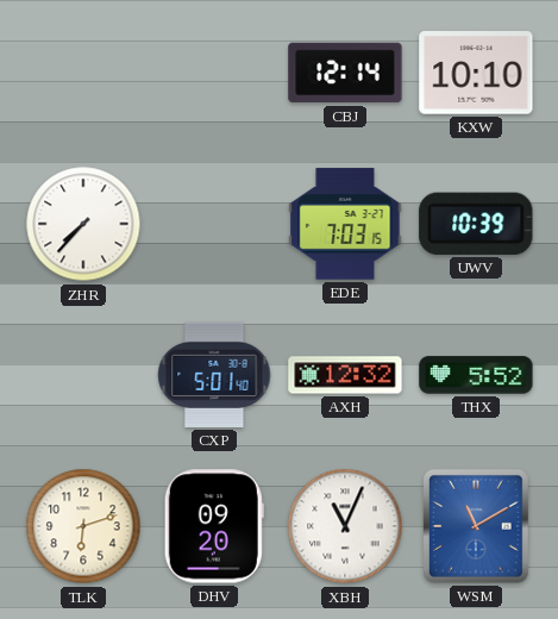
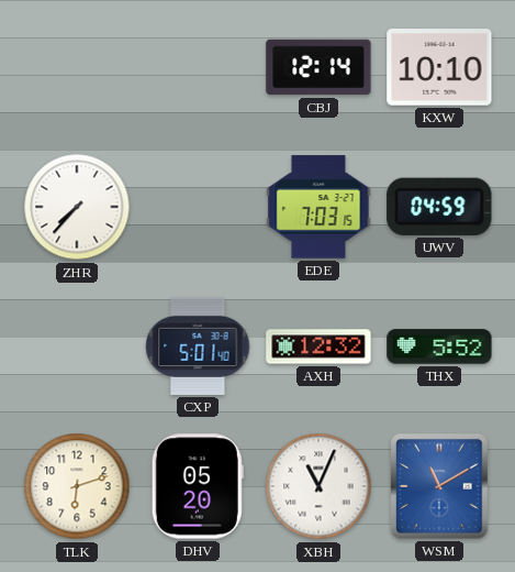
UWV: 10:39 -> 04:59 (439, 207)
DHV: 09:20 -> 05:20 (198, 486)
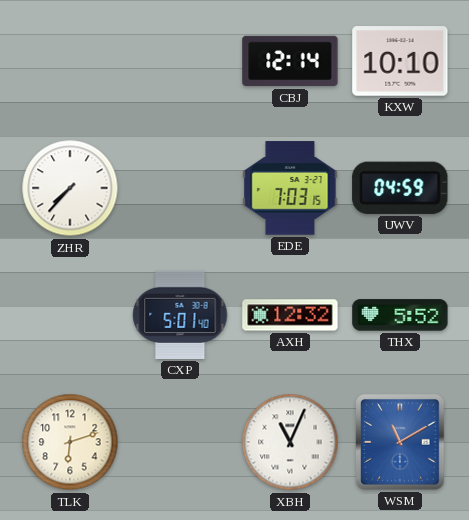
DHV: 05:20 -> none (198, 486)
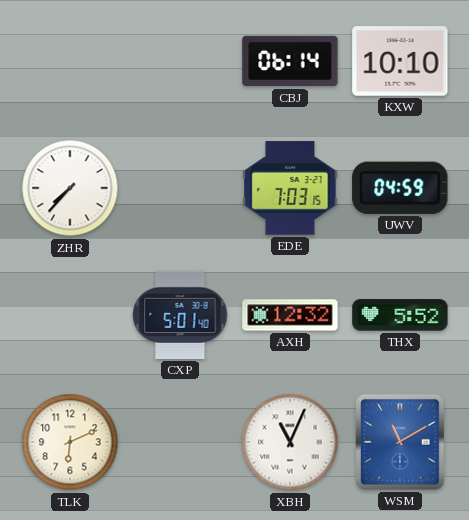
CBJ: 12:14 -> 06:14 (290, 61)
TLK: 6:12 -> 6:11 (70, 442)
